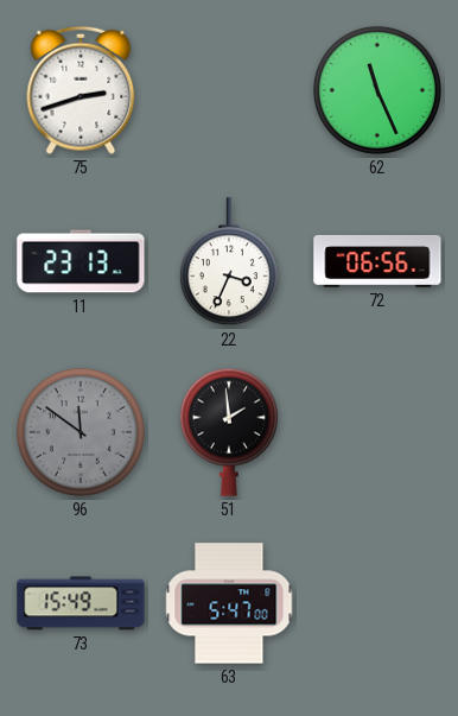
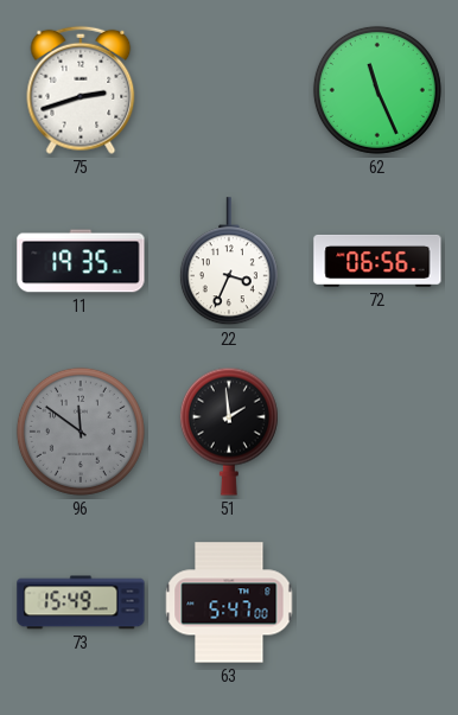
11: 23:13 -> 19:35 (81, 261)
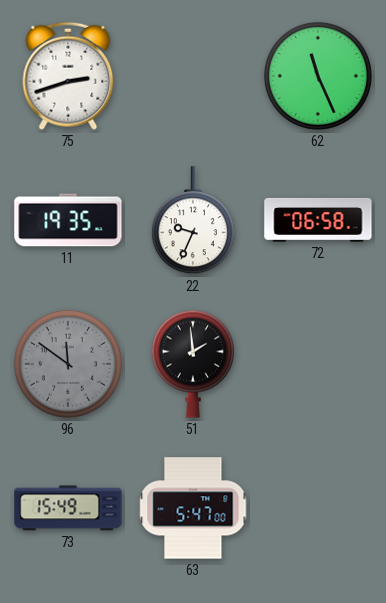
22: 3:34 -> 9:34 (193, 221)
72: 06:56 -> 06:58 (318, 220)
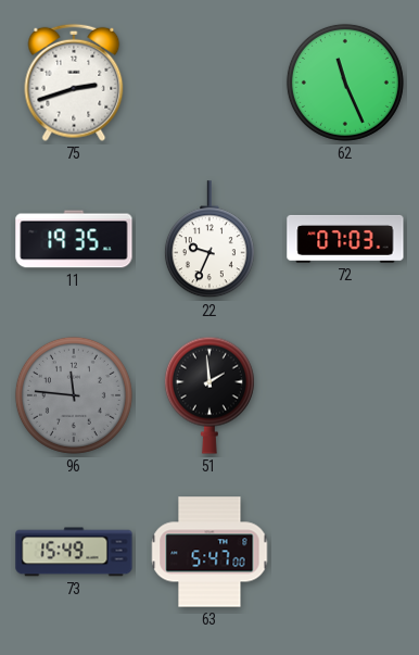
72: 06:58 -> 07:03 (345, 239)
96: 11:51 -> 11:46 (74, 395)
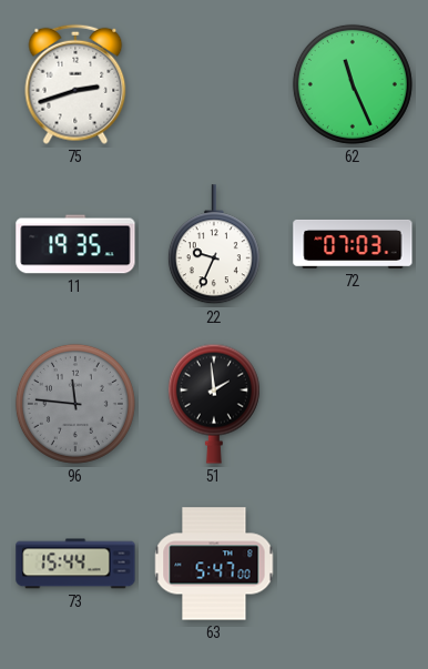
73: 15:49 -> 15:44 (75, 564)
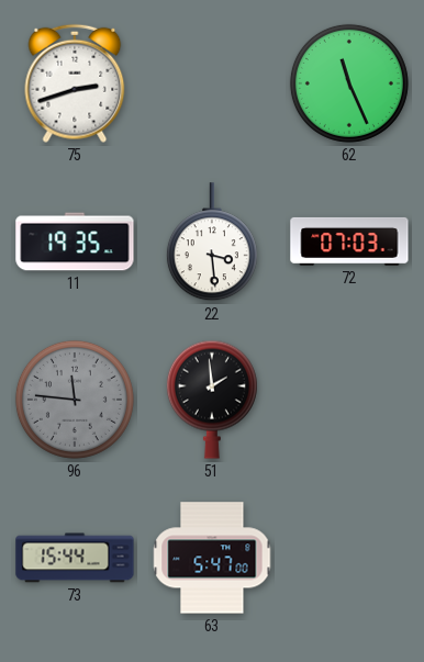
22: 9:34 -> 3:29 (212, 243)
